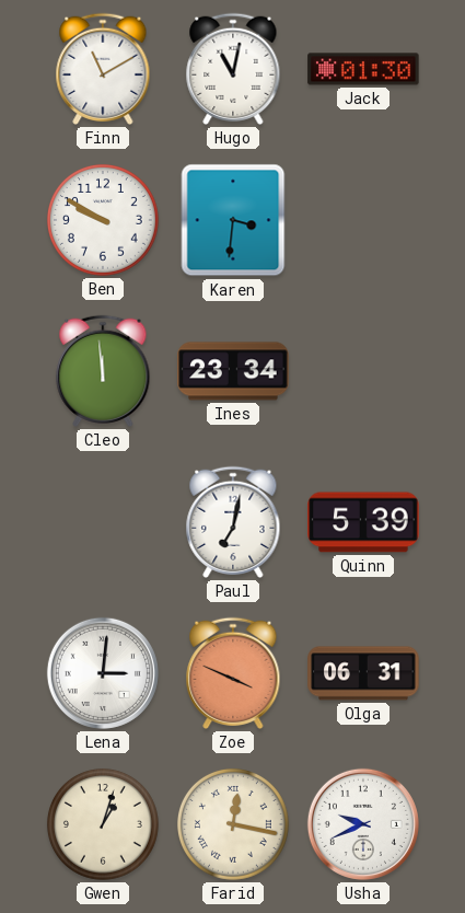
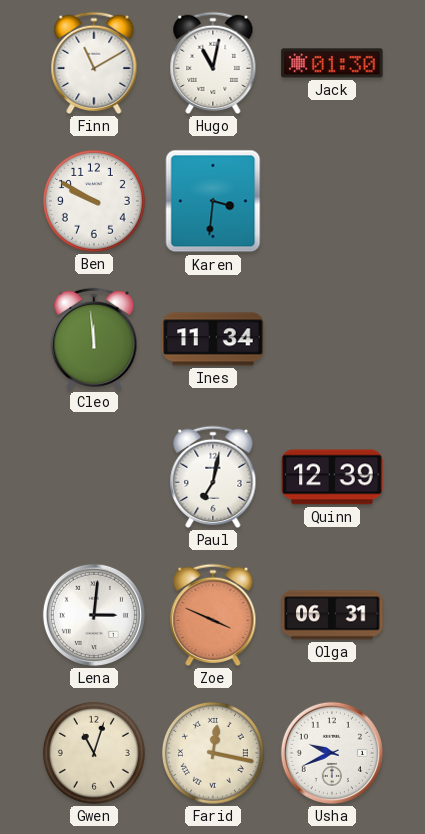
Ines: 23:34 -> 11:34 (213, 339)
Quinn: 5:39 -> 12:39 (332, 477)
Gwen: 1:03 -> 11:03 (94, 753)
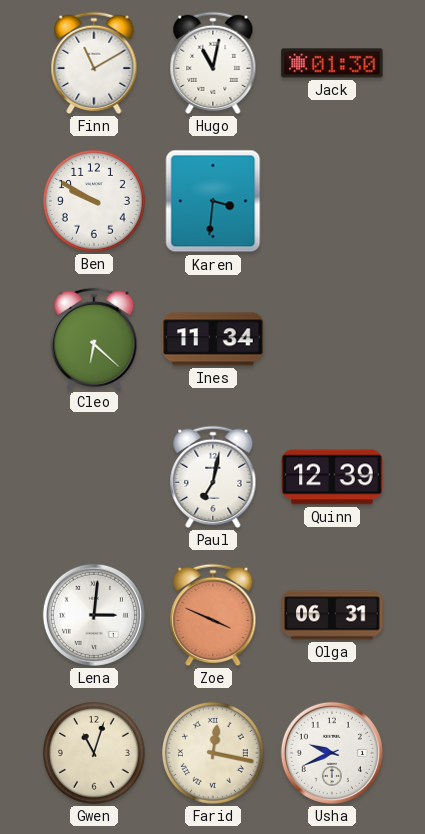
Cleo: 11:59 -> 6:22 (94, 339)
